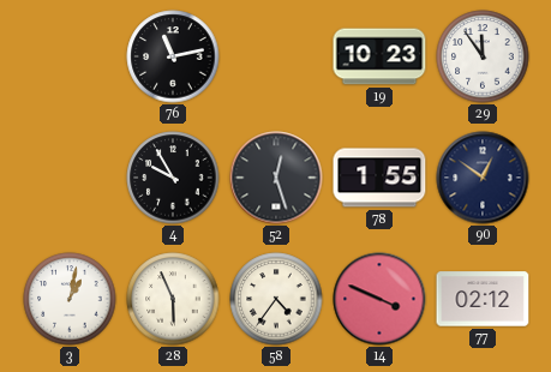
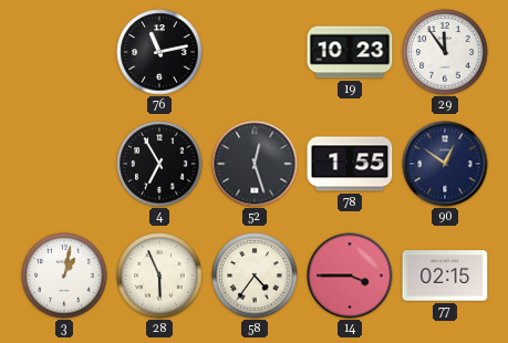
4: 9:55 -> 6:55 (159, 164)
14: 3:49 -> 3:45 (350, 276)
77: 02:12 -> 02:15 (445, 276)
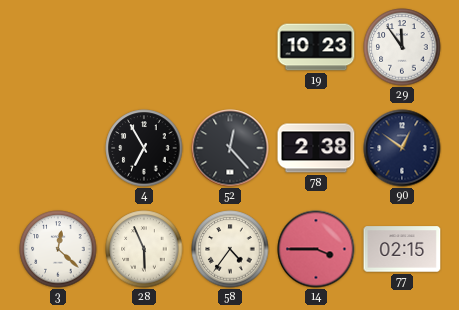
76: 11:13 -> none (159, 52)
52: 12:27 -> 12:23 (230, 148)
78: 1:55 -> 2:38 (316, 148)
3: 1:02 -> 12:22 (58, 249)
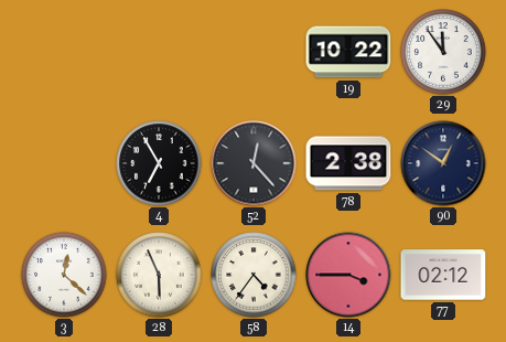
19: 10:23 -> 10:22 (348, 52)
77: 02:15 -> 02:12 (443, 275)
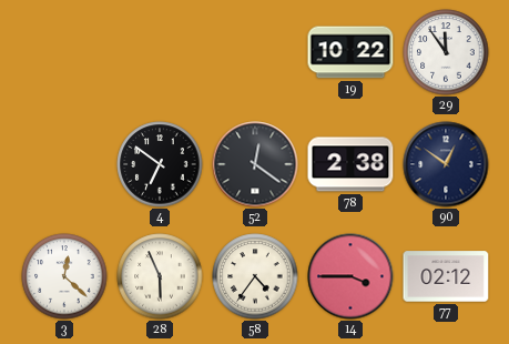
4: 6:55 -> 6:51 (160, 164)
52: 12:23 -> 12:21 (255, 164)
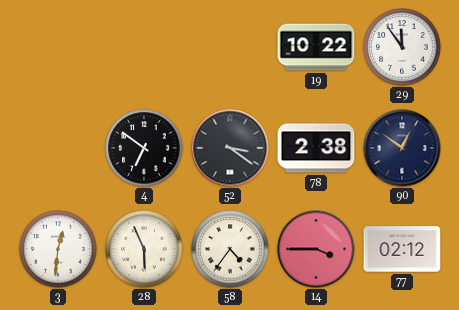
52: 12:21 -> 3:21 (230, 148)
3: 12:22 -> 12:31 (58, 249)
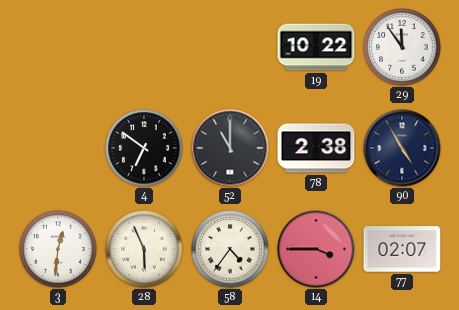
52: 3:21 -> 11:00 (230, 148)
90: 12:51 -> 4:55 (402, 148)
77: 02:12 -> 02:07 (402, 249)
